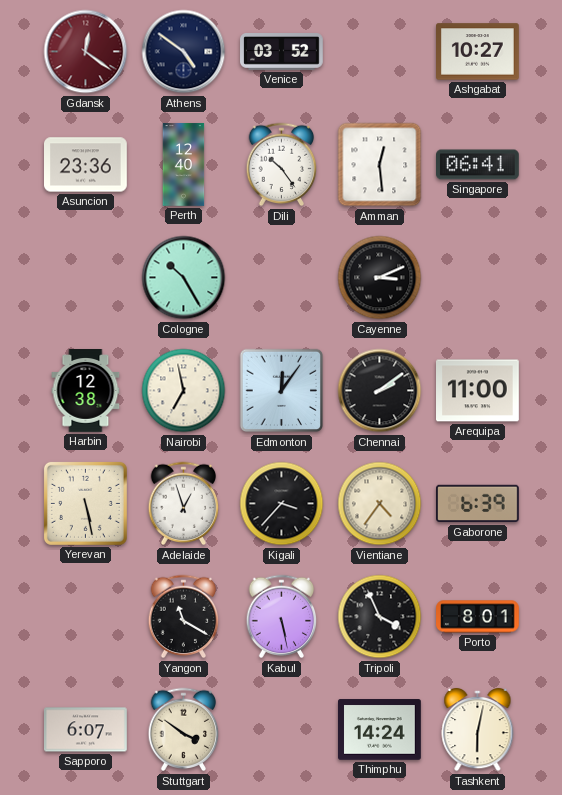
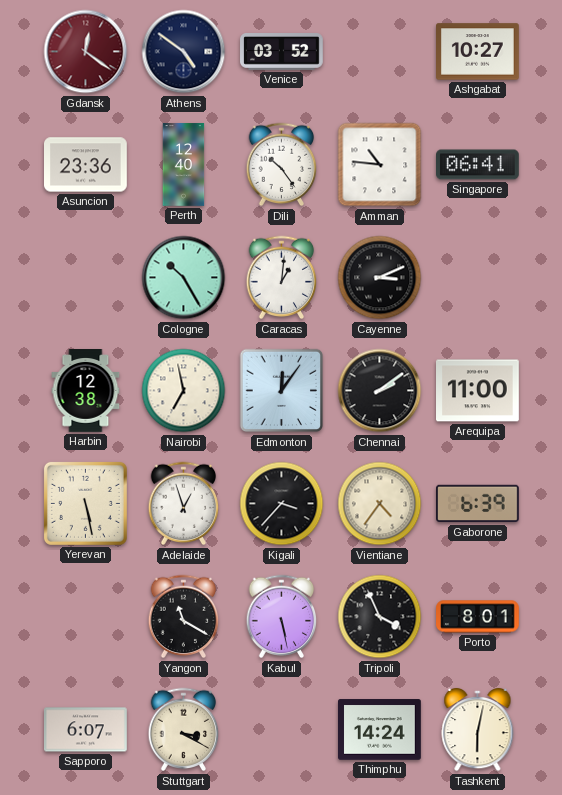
Amman: 12:29 -> 10:46 (380, 165)
Caracas: none -> 1:01 (282, 278)
Stuttgart: 3:51 -> 3:20 (184, 730)
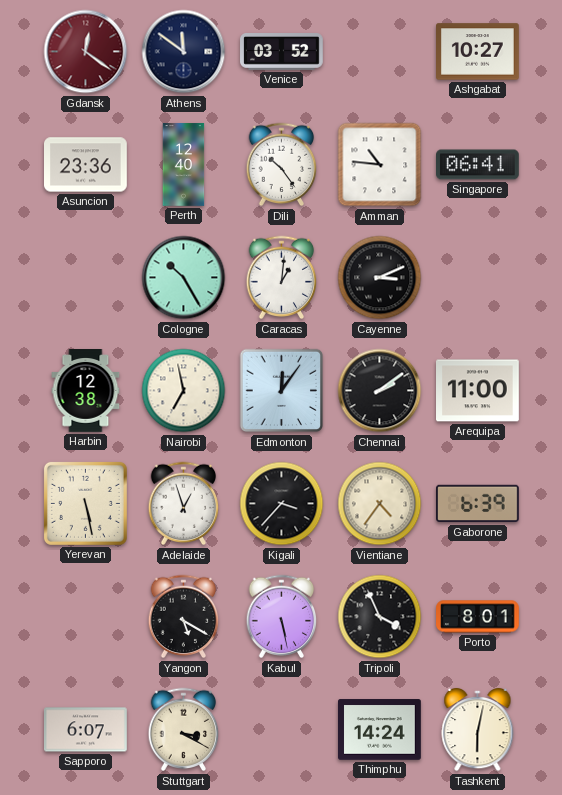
Athens: 4:51 -> 11:51 (184, 52)
Yangon: 11:20 -> 5:20 (184, 617)
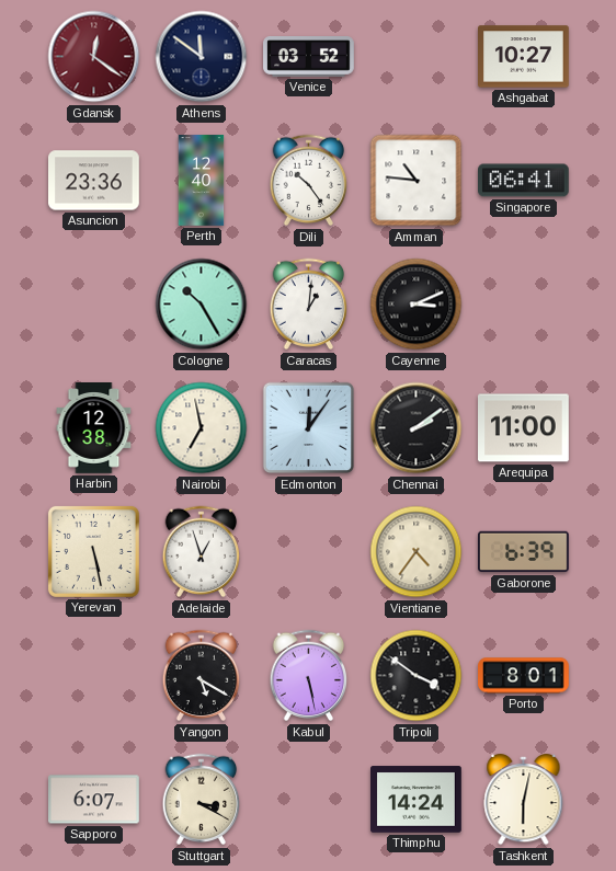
Kigali: 3:37 -> none (282, 504)
Tripoli: 3:56 -> 3:51 (417, 676)
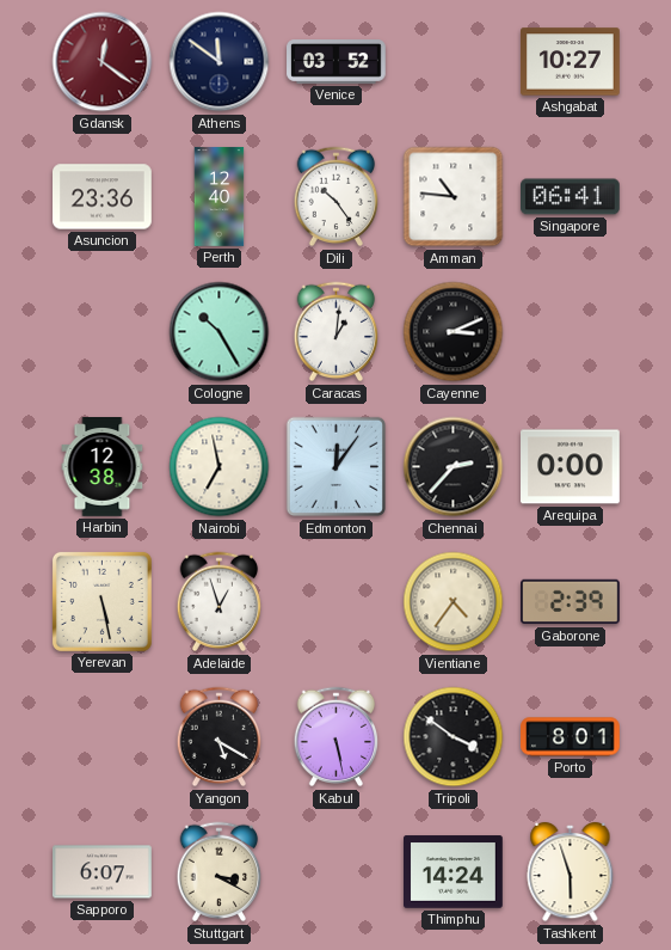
Chennai: 2:09 -> 2:37 (454, 467)
Arequipa: 11:00 -> 0:00 (571, 467)
Gaborone: 6:39 -> 2:39 (571, 602)
Tashkent: 6:02 -> 5:57 (571, 872)
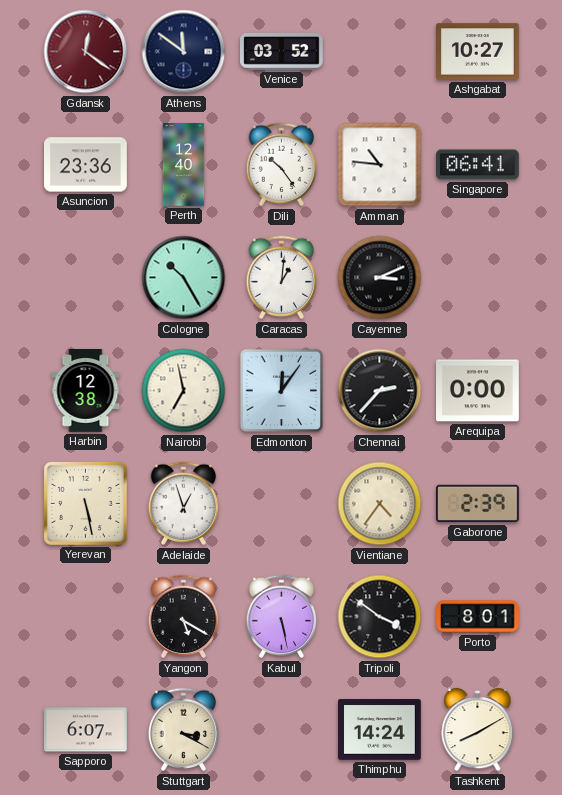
Tashkent: 5:57 -> 8:10 (478, 730)
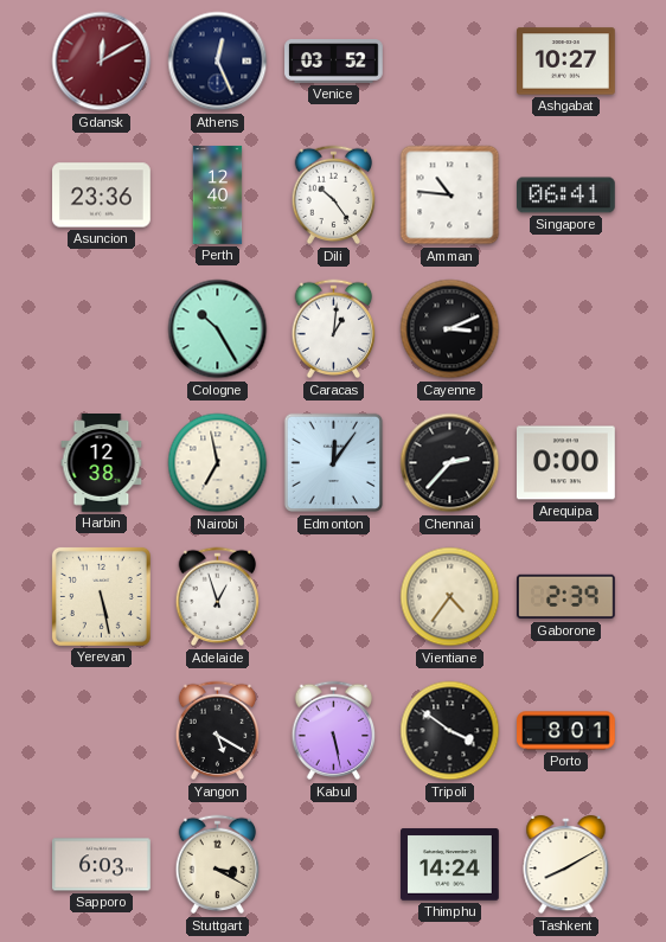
Gdansk: 12:21 -> 12:10 (102, 62)
Athens: 11:51 -> 12:26 (218, 62)
Sapporo: 6:07 -> 6:03 (102, 865)
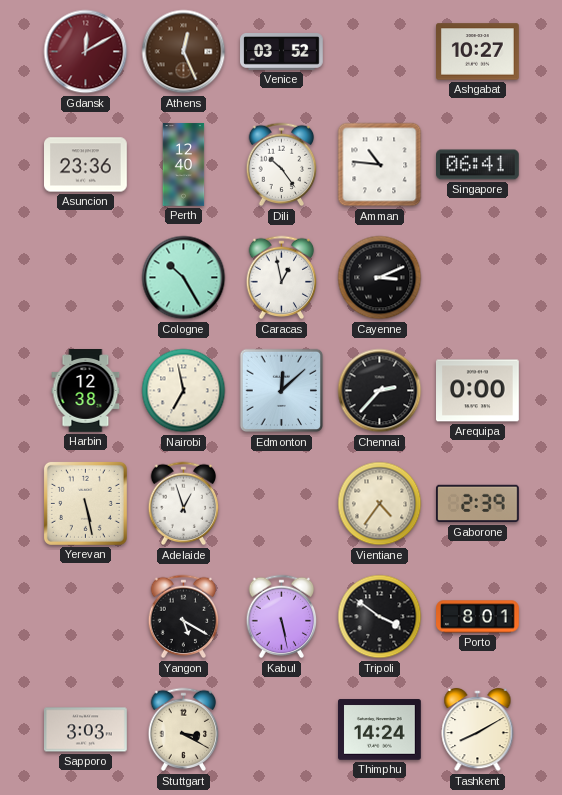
Athens dial: navy -> brown (184, 52)
Caracas: 1:01 -> 12:58 (282, 278)
Edmonton: 12:06 -> 12:08 (282, 391)
Sapporo: 6:03 -> 3:03 (86, 730)
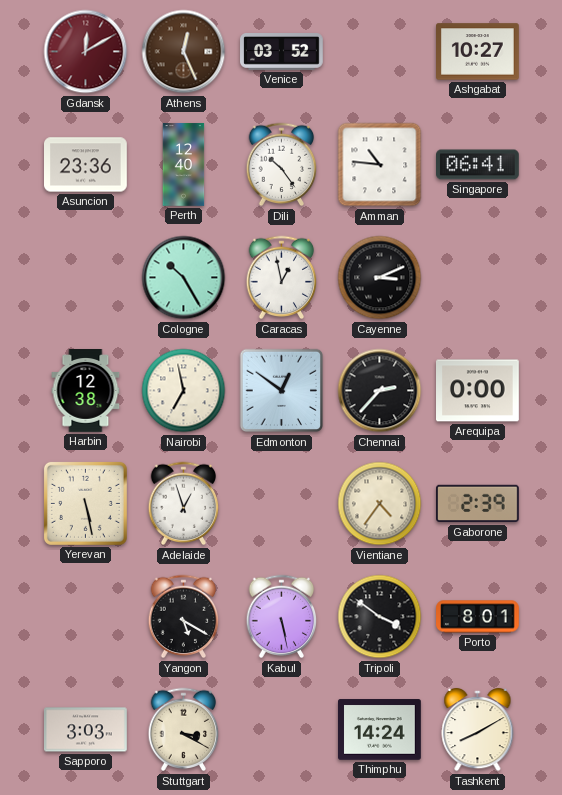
Edmonton: 12:08 -> 12:51 (282, 391)
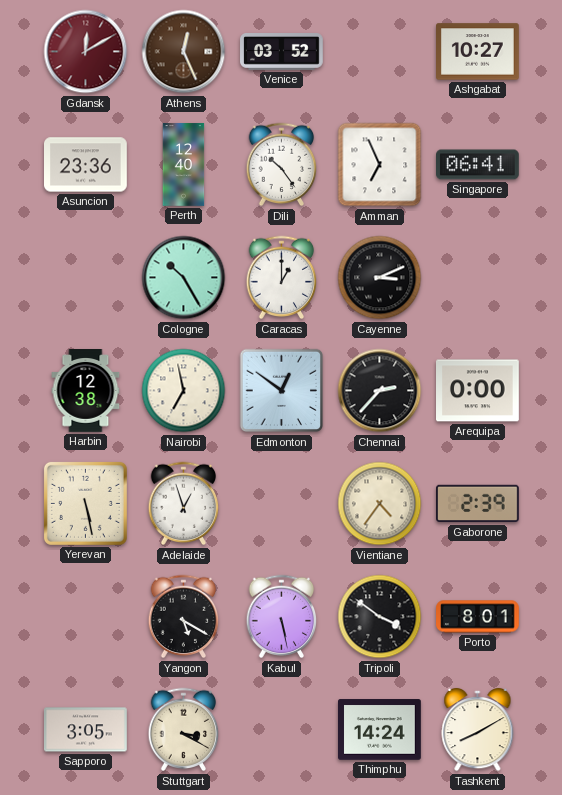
Amman: 10:46 -> 6:56 (380, 165)
Caracas: 12:58 -> 1:00 (282, 278)
Sapporo: 3:03 -> 3:05 (86, 730)
